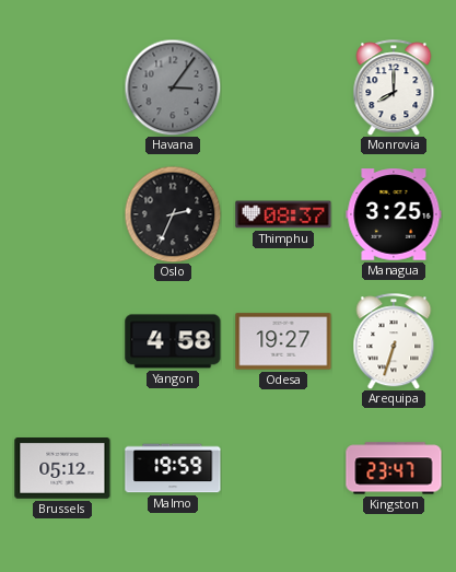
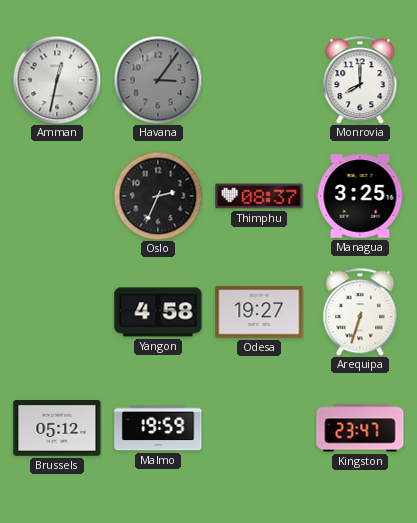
Amman: none -> 12:32 (57, 80)
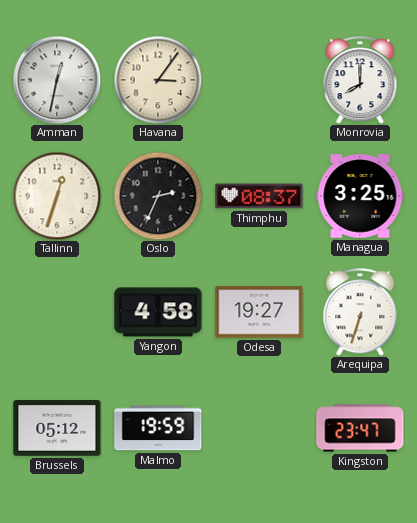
Havana dial: grey -> cream (158, 80)
Tallinn: none -> 12:33 (57, 196)
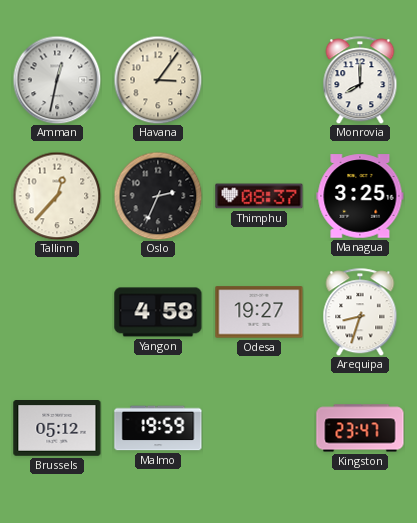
Tallinn: 12:33 -> 12:37 (57, 196)
Arequipa: 6:33 -> 8:33 (360, 312)
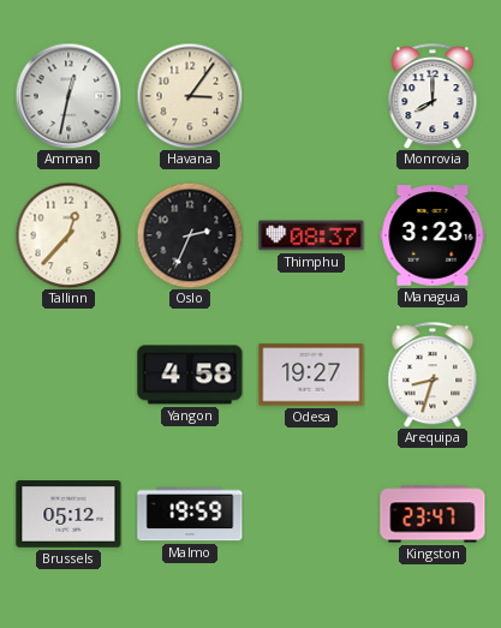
Managua: 3:25 -> 3:23 (433, 235)
